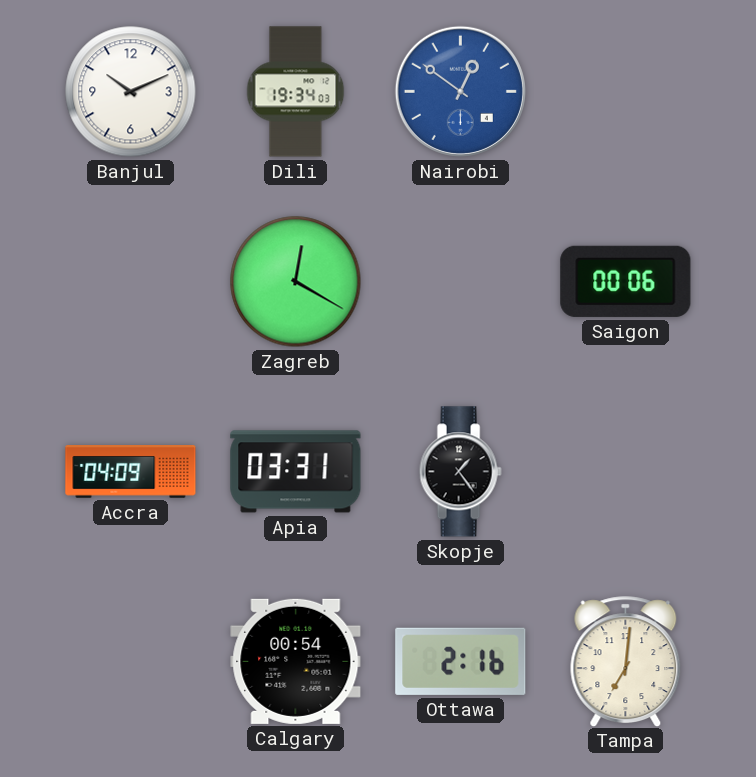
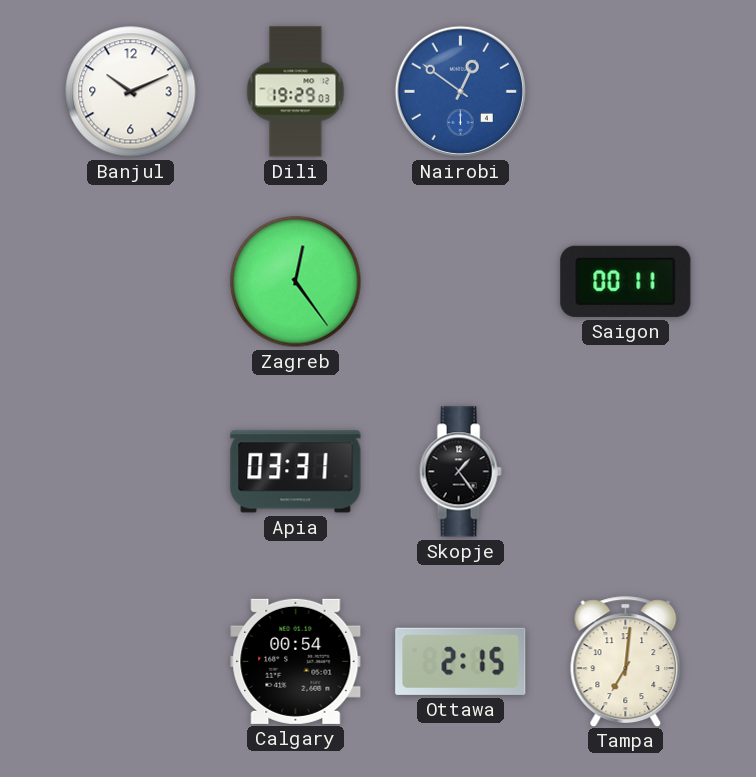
Dili: 19:34 -> 19:29 (296, 92)
Zagreb: 12:20 -> 12:24 (296, 282)
Saigon: 00:06 -> 00:11 (626, 281)
Accra: 04:09 -> none (131, 472)
Ottawa: 2:16 -> 2:15 (461, 661)
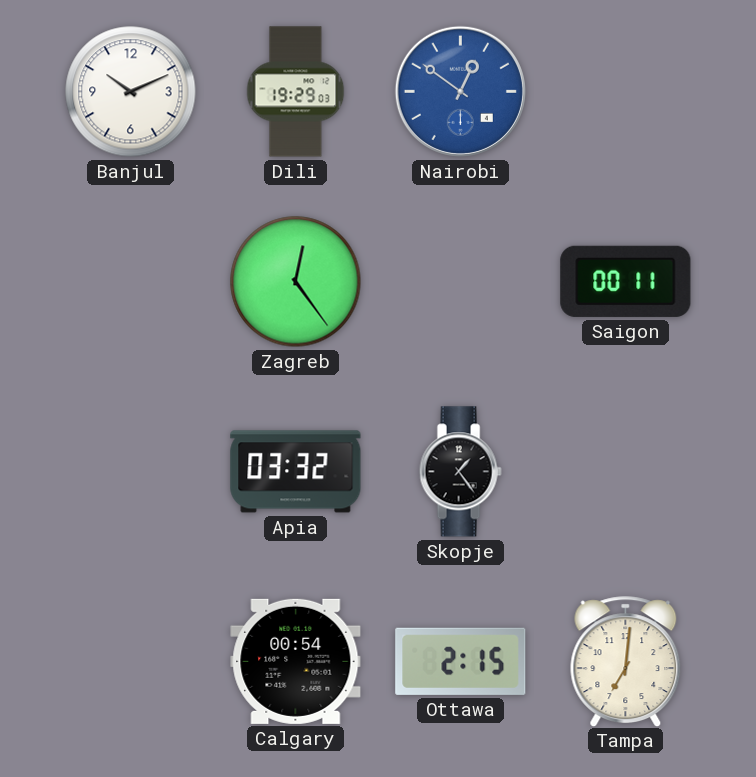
Apia: 03:31 -> 03:32 (296, 472)
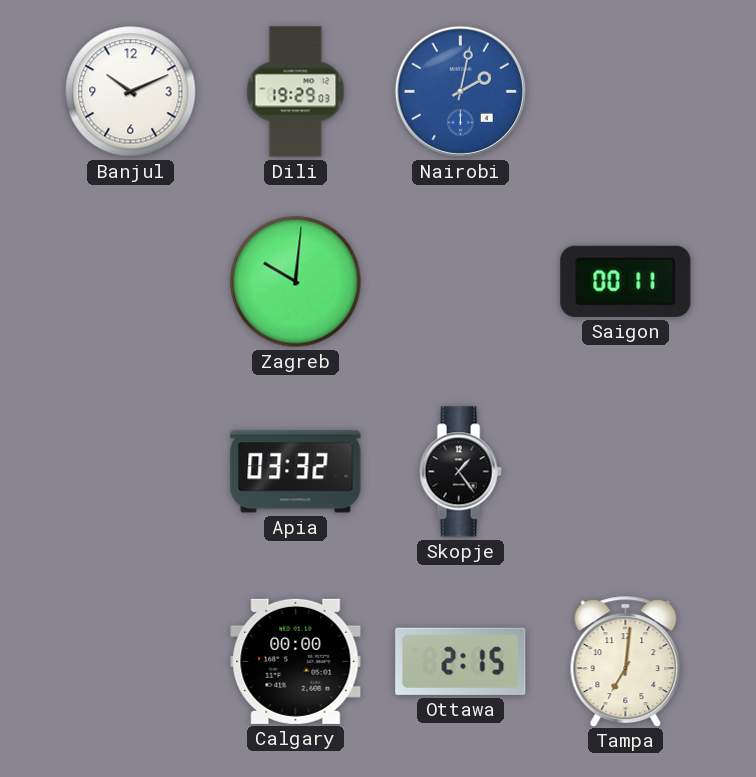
Nairobi: 12:51 -> 2:02 (460, 91)
Zagreb: 12:24 -> 10:01 (296, 282)
Calgary: 00:54 -> 00:00 (296, 661)
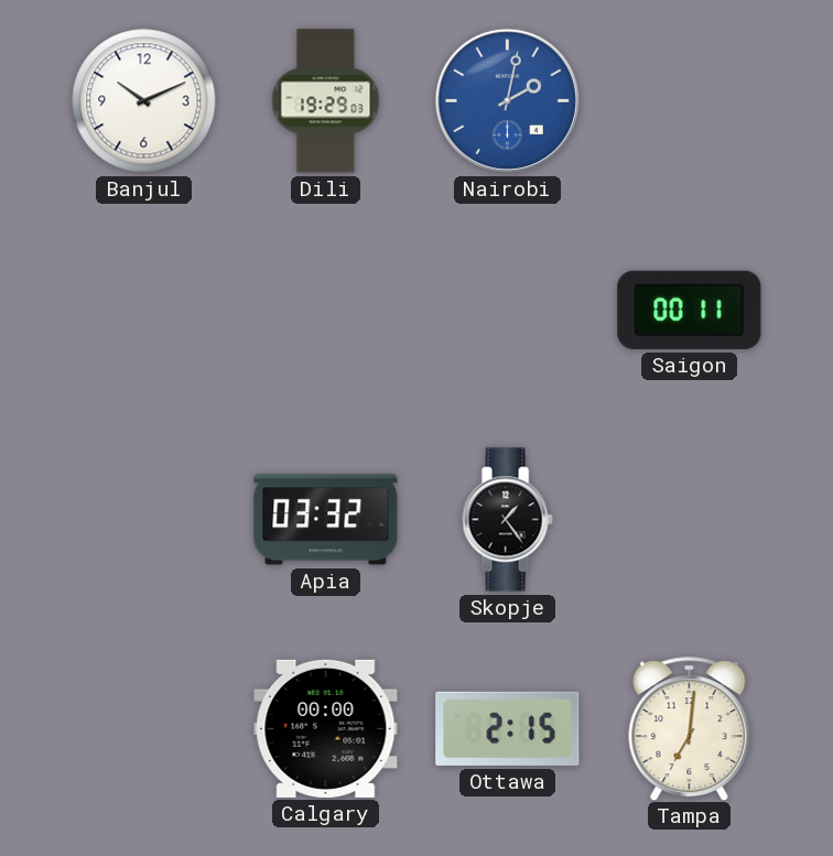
Zagreb: 10:01 -> none (296, 282)
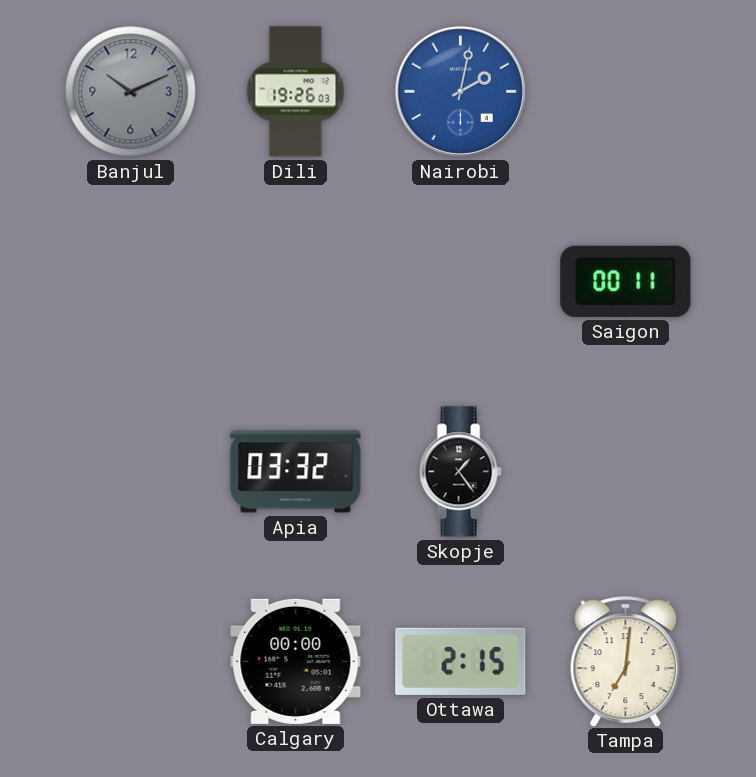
Banjul dial: white -> grey (131, 92)
Dili: 19:29 -> 19:26 (296, 92)
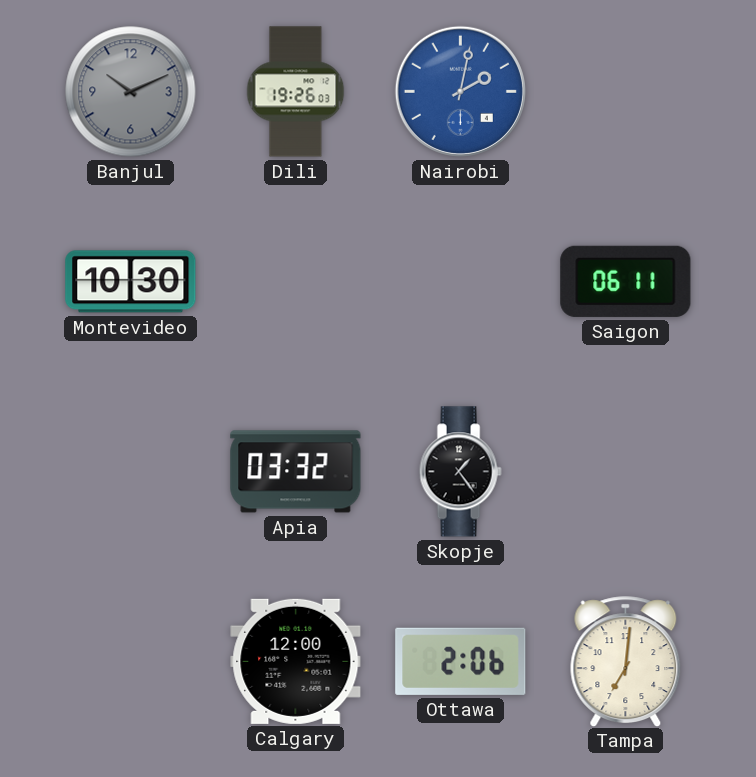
Montevideo: none -> 10:30 (131, 282)
Saigon: 00:11 -> 06:11 (626, 281)
Calgary: 00:00 -> 12:00 (296, 661)
Ottawa: 2:15 -> 2:06 (461, 661)
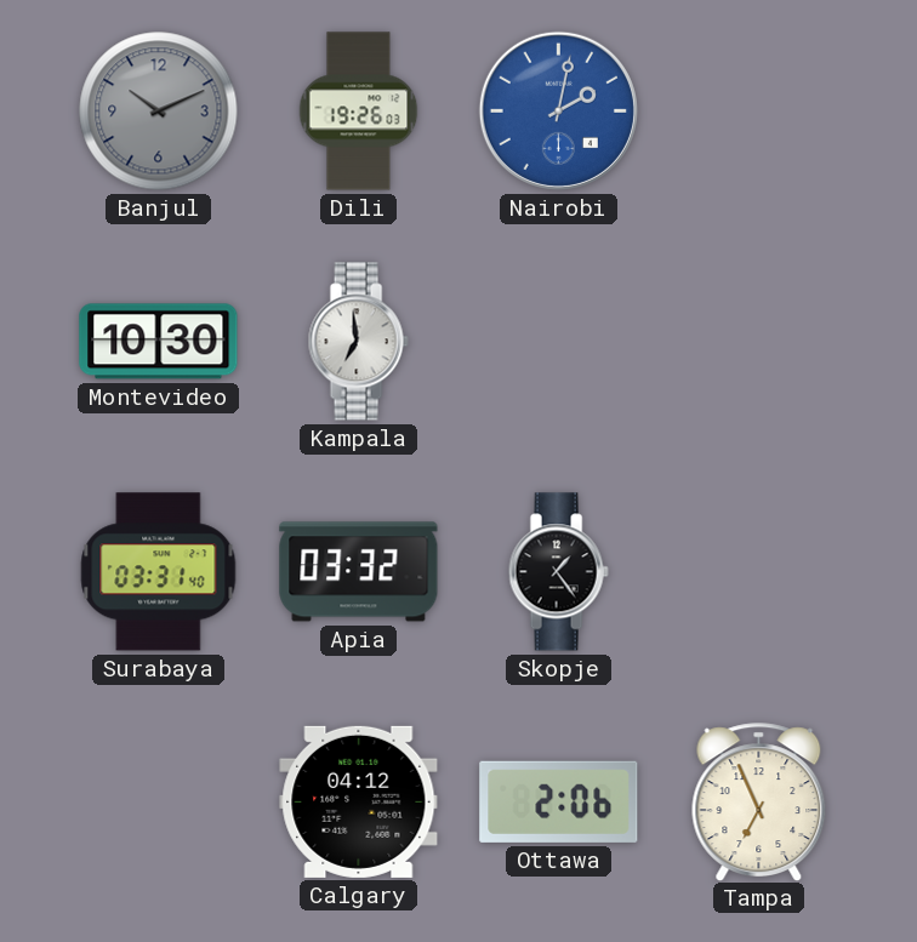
Kampala: none -> 6:59 (358, 342)
Saigon: 06:11 -> none (626, 281)
Surabaya: none -> 03:31 (159, 572)
Calgary: 12:00 -> 04:12 (359, 801)
Tampa: 7:01 -> 6:56 (759, 801)
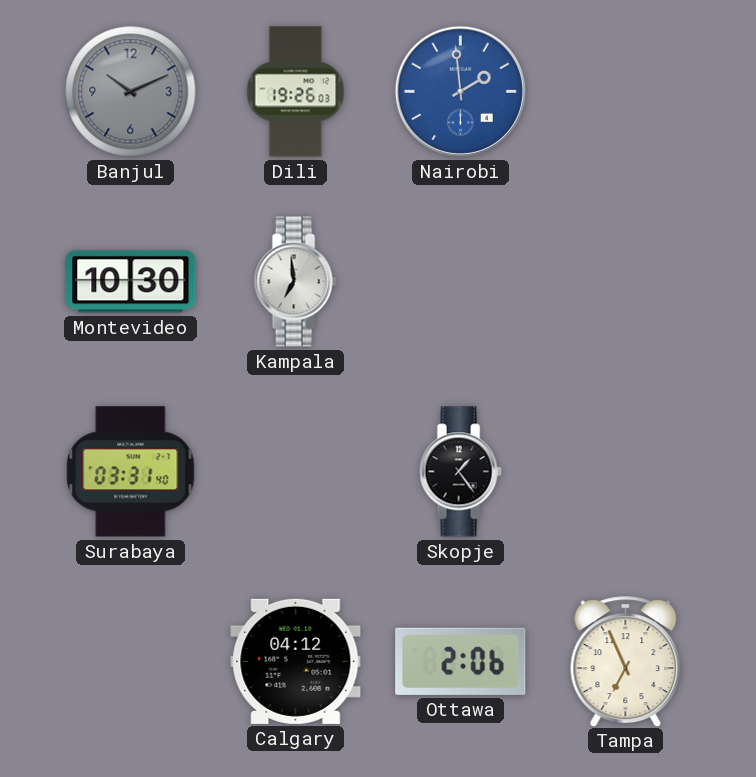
Nairobi: 2:02 -> 1:59 (460, 91)
Apia: 03:32 -> none (359, 572)
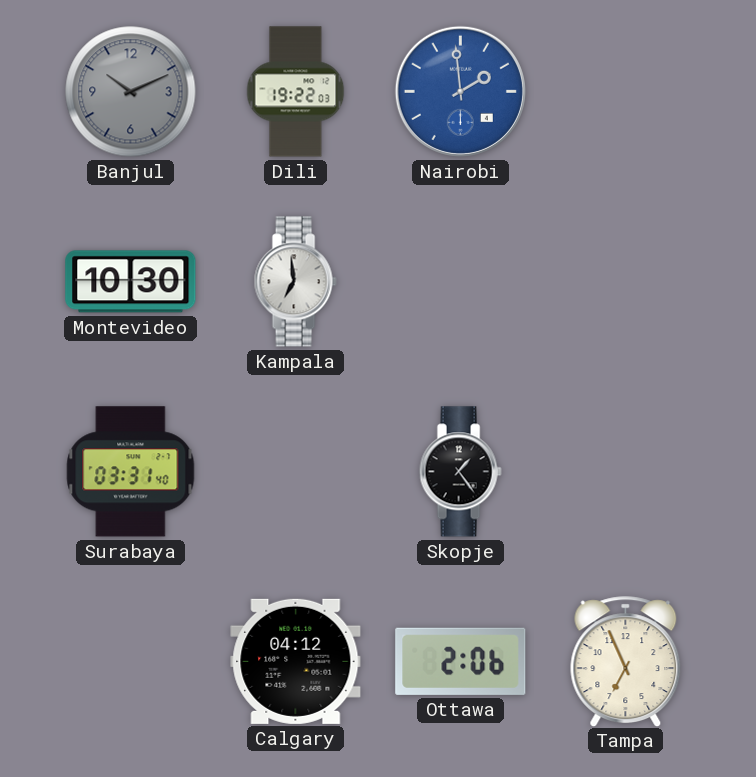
Dili: 19:26 -> 19:22 (296, 92)
